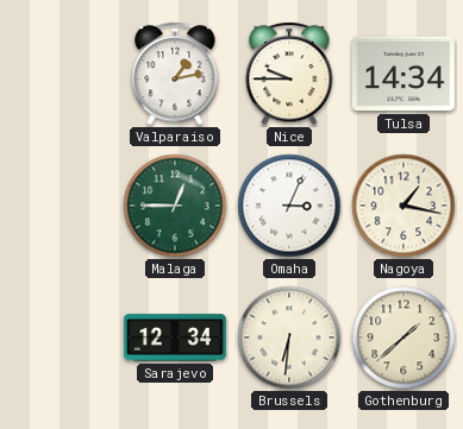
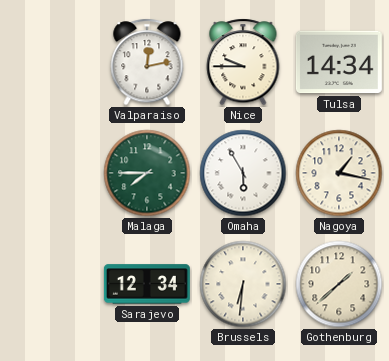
Valparaiso: 1:13 -> 12:13 (147, 62)
Malaga: 12:45 -> 7:45 (147, 173)
Omaha: 3:04 -> 5:55 (243, 173)
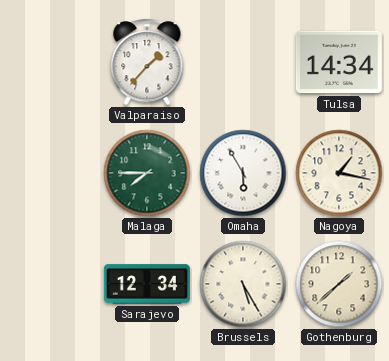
Valparaiso: 12:13 -> 1:37 (147, 62)
Nice: 9:45 -> none (243, 62)
Brussels: 6:31 -> 5:25 (243, 284)
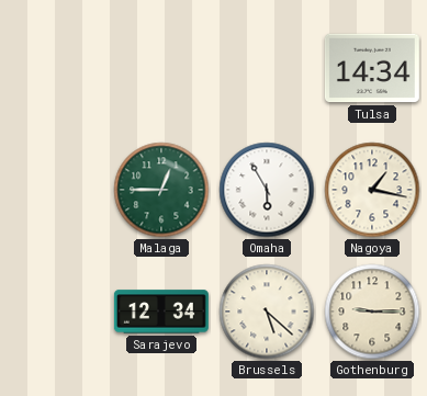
Valparaiso: 1:37 -> none (147, 62)
Malaga: 7:45 -> 12:45 (161, 190)
Brussels: 5:25 -> 5:22 (267, 312)
Gothenburg: 1:38 -> 9:15 (372, 312)
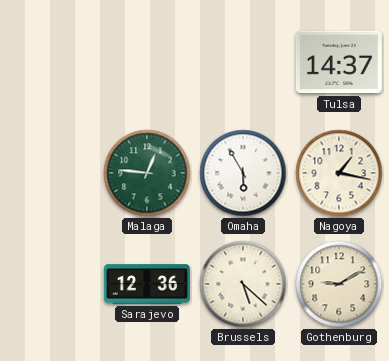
Tulsa: 14:34 -> 14:37 (339, 62)
Malaga: 12:45 -> 12:46 (147, 173)
Sarajevo: 12:34 -> 12:36 (147, 284)
Gothenburg: 9:15 -> 9:10 (339, 284)
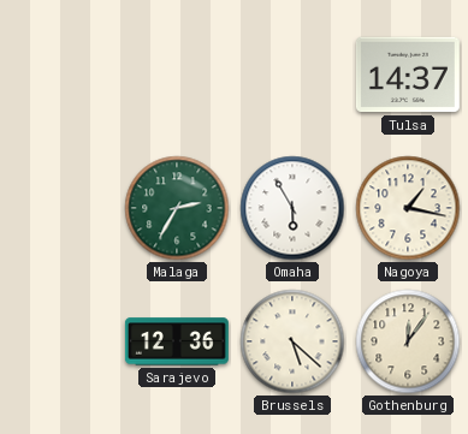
Malaga: 12:46 -> 2:35 (177, 208)
Gothenburg: 9:10 -> 12:06 (408, 341)
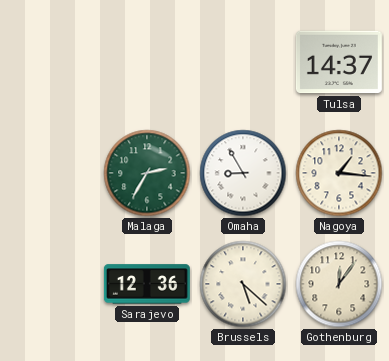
Omaha: 5:55 -> 8:55 (243, 173)
Nagoya: 1:17 -> 1:16 (339, 173)
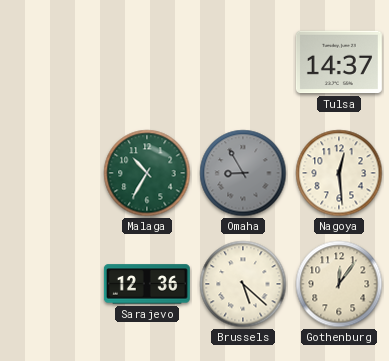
Malaga: 2:35 -> 10:35 (147, 173)
Omaha dial: white -> grey (243, 173)
Nagoya: 1:16 -> 12:29 (339, 173)
